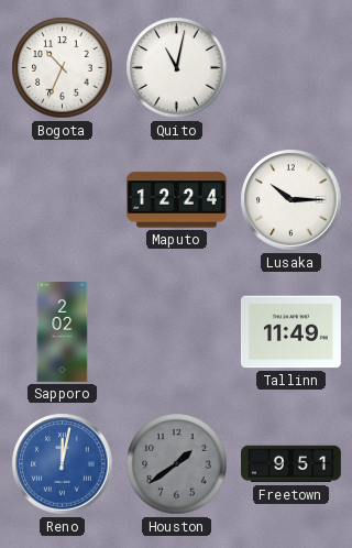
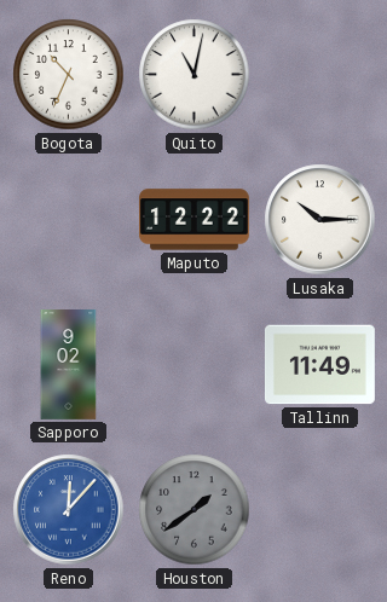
Maputo: 12:24 -> 12:22 (193, 220)
Sapporo: 2:02 -> 9:02 (69, 365)
Reno: 12:02 -> 12:07 (69, 510)
Freetown: 9:51 -> none (291, 464)
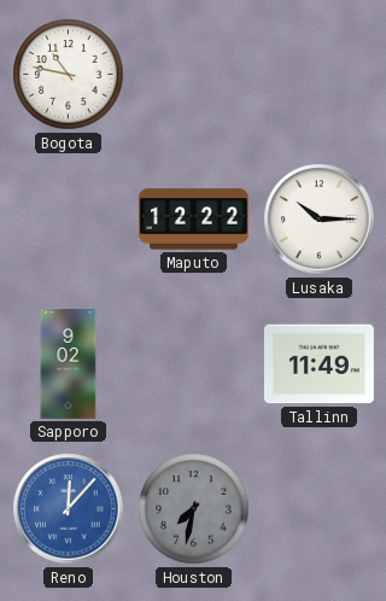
Bogota: 10:34 -> 10:47 (69, 75)
Quito: 11:02 -> none (195, 75)
Houston: 1:39 -> 7:32 (194, 509)
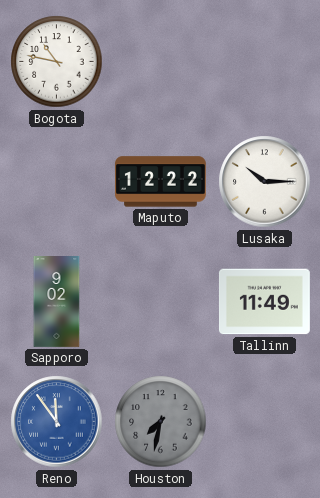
Reno: 12:07 -> 11:54 (57, 422)
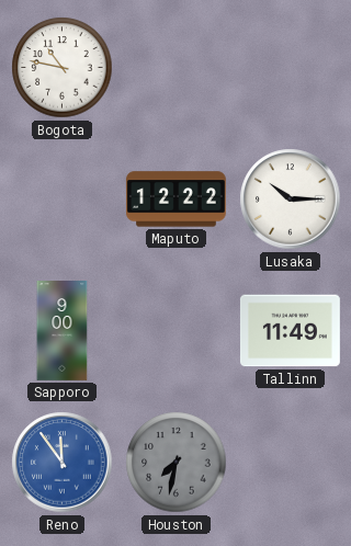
Sapporo: 9:02 -> 9:00 (63, 331)
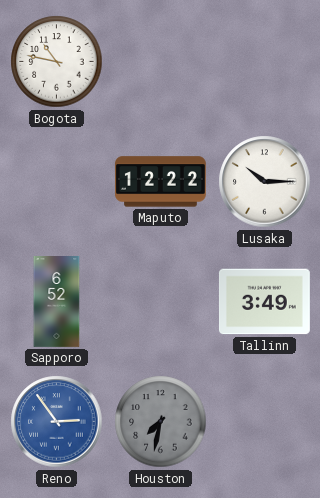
Sapporo: 9:00 -> 6:52 (57, 302)
Tallinn: 11:49 -> 3:49 (264, 302)
Reno: 11:54 -> 2:54 (57, 422)
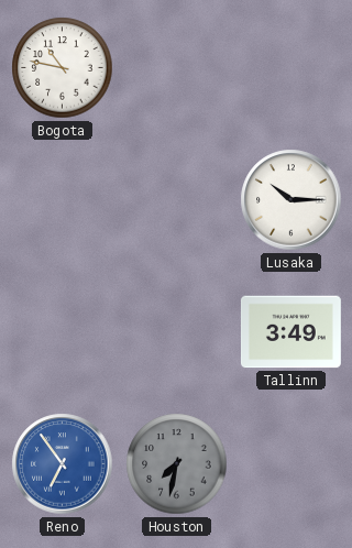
Maputo: 12:22 -> none (160, 182)
Sapporo: 6:52 -> none (57, 302)
Reno: 2:54 -> 6:54 (63, 464)
